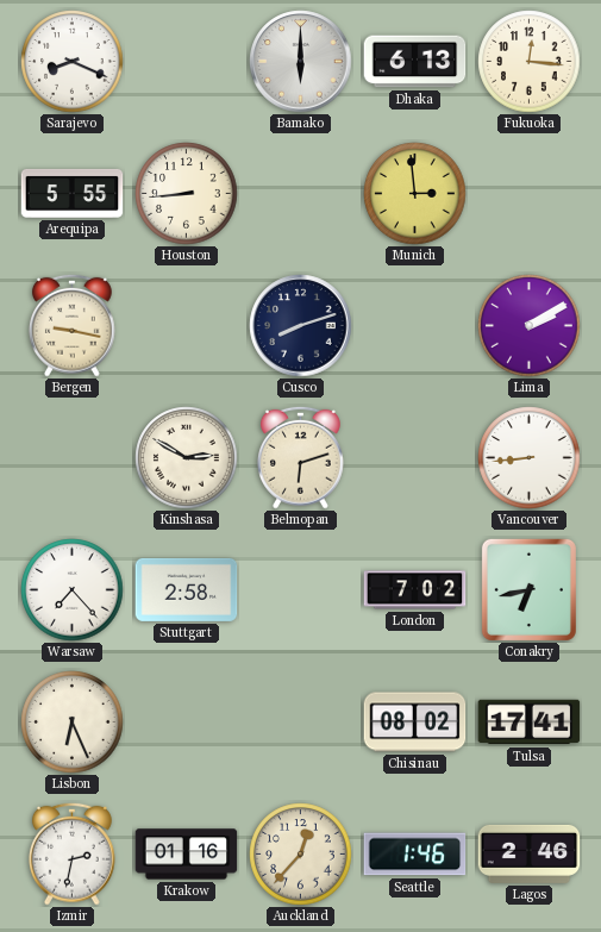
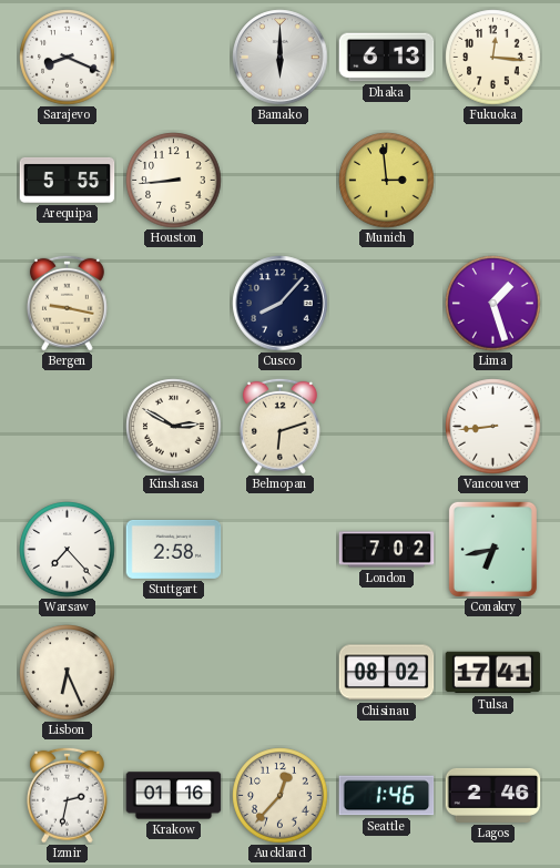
Cusco: 8:12 -> 8:07 (281, 304)
Lima: 2:10 -> 1:27 (493, 304)
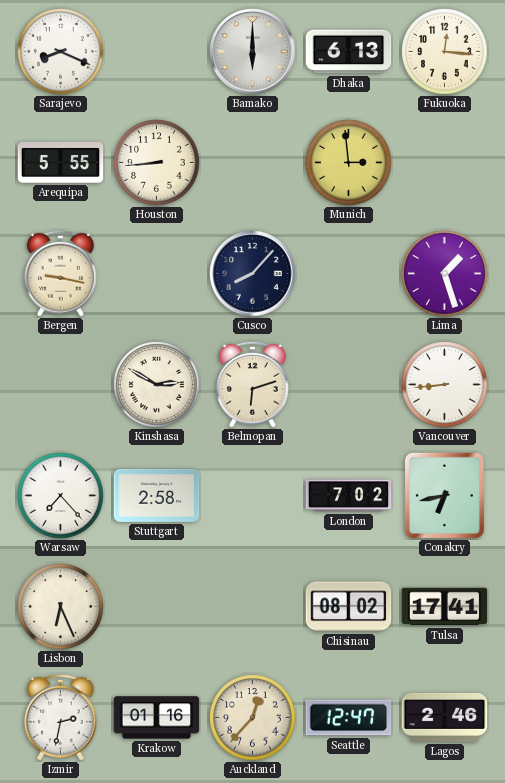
Seattle: 1:46 -> 12:47 (349, 718)
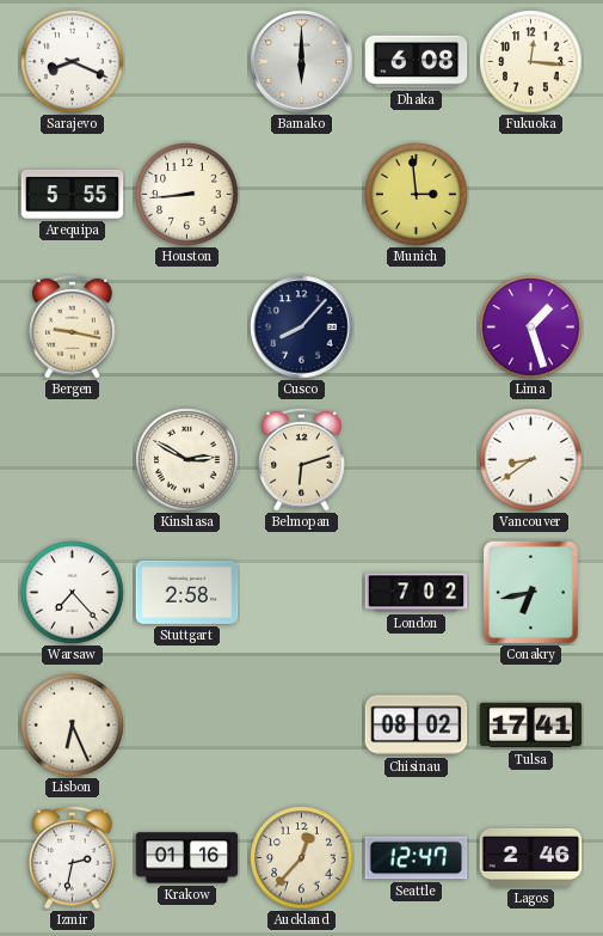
Dhaka: 6:13 -> 6:08 (417, 62)
Vancouver: 8:44 -> 8:39 (531, 460)
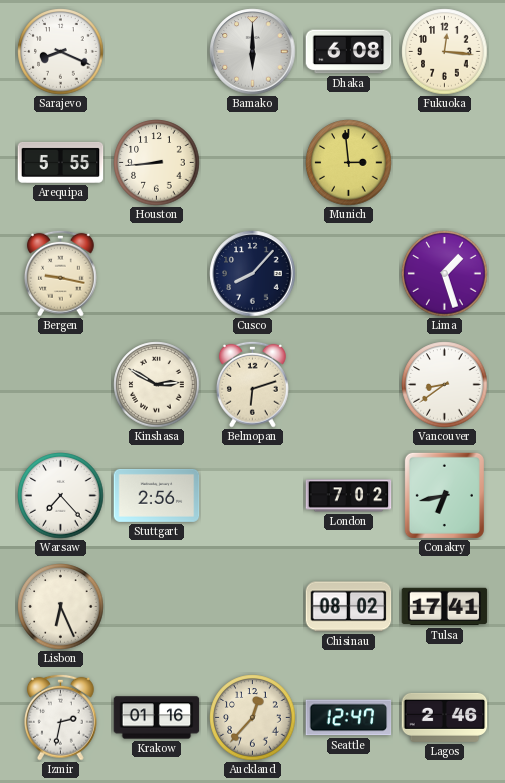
Stuttgart: 2:58 -> 2:56 (157, 495)
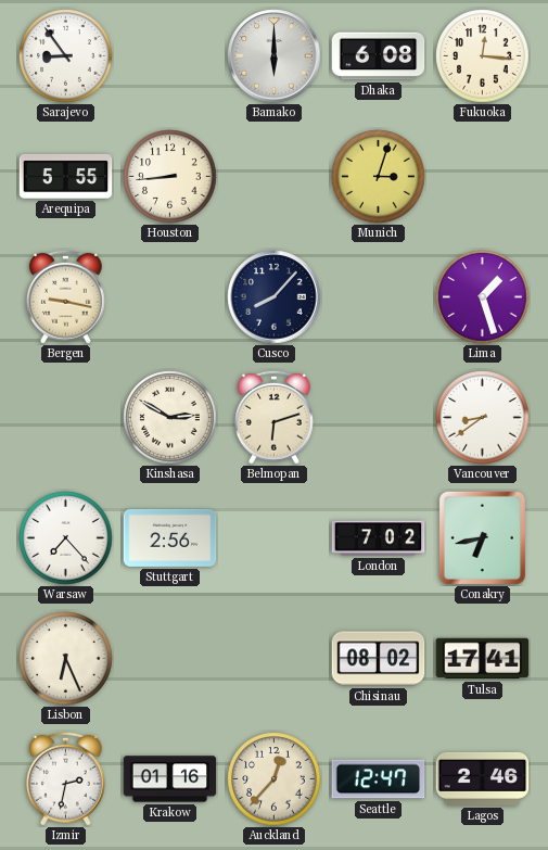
Sarajevo: 8:19 -> 8:54 (66, 56)
Munich: 2:59 -> 3:03 (379, 177)
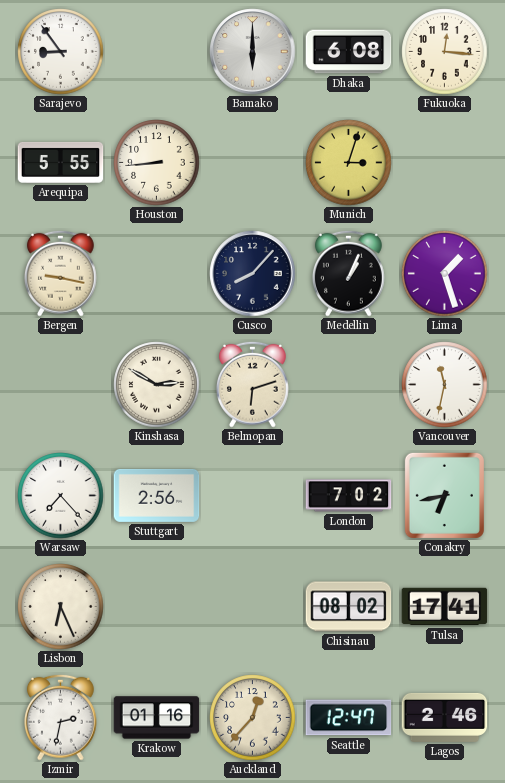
Medellin: none -> 1:04 (349, 273)
Vancouver: 8:39 -> 11:32 (445, 385)
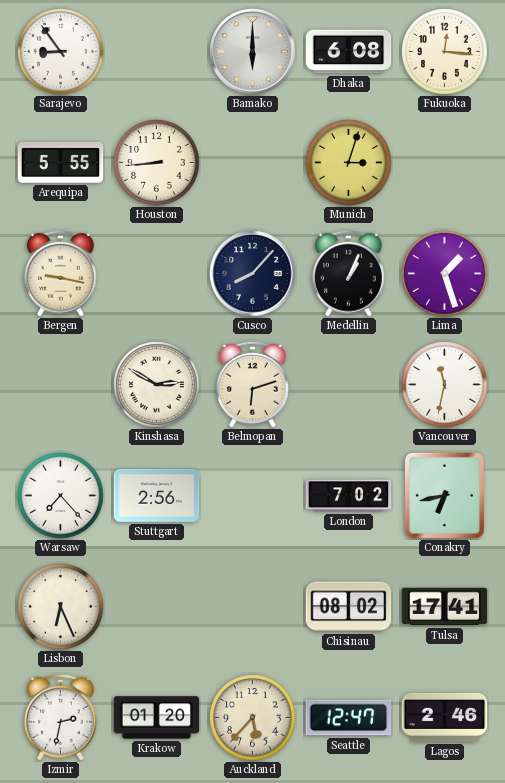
Krakow: 01:16 -> 01:20 (157, 718)
Auckland: 12:37 -> 5:37 (253, 718)
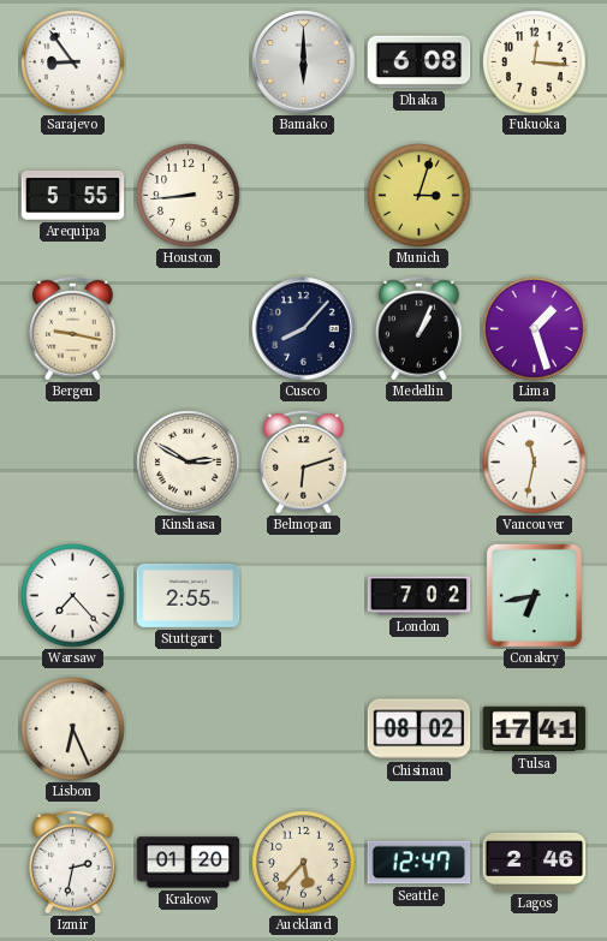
Stuttgart: 2:56 -> 2:55 (189, 595)
